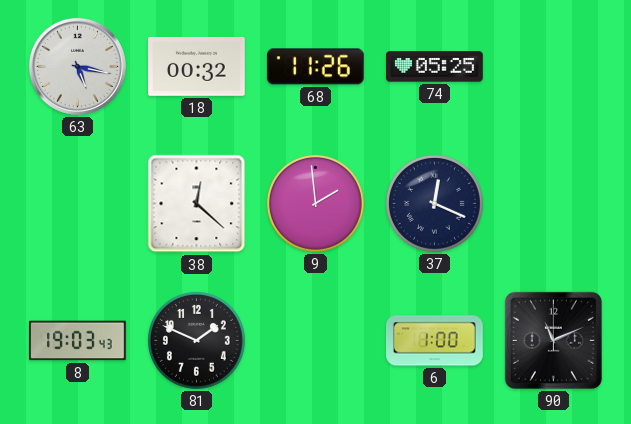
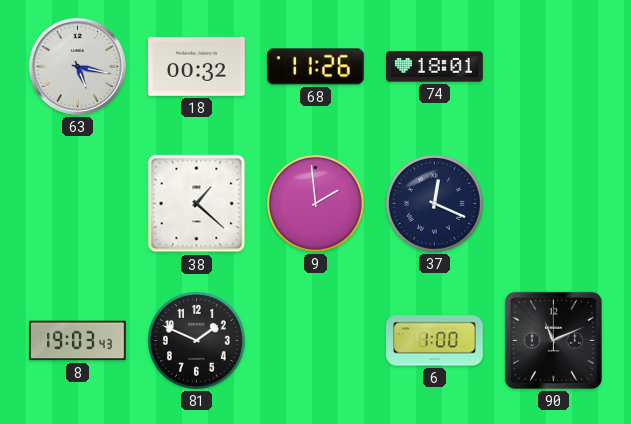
74: 05:25 -> 18:01 (435, 67)
38: 12:22 -> 1:22 (197, 204)
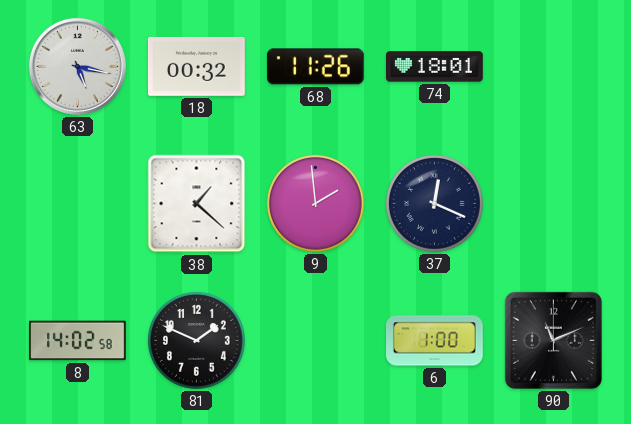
8: 19:03 -> 14:02 (78, 341)
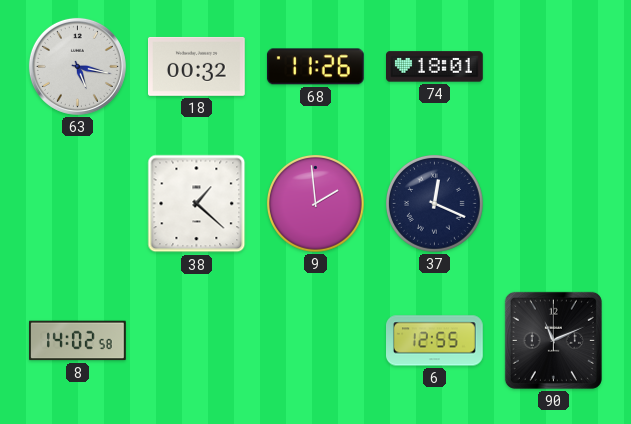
81: 1:49 -> none (197, 341)
6: 1:00 -> 12:55 (435, 341)
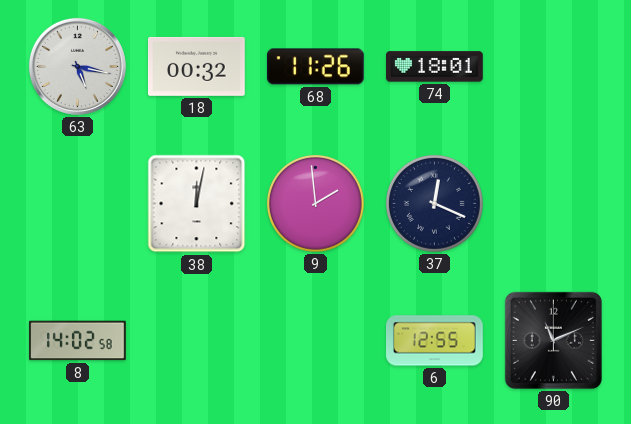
38: 1:22 -> 12:02 (197, 204)
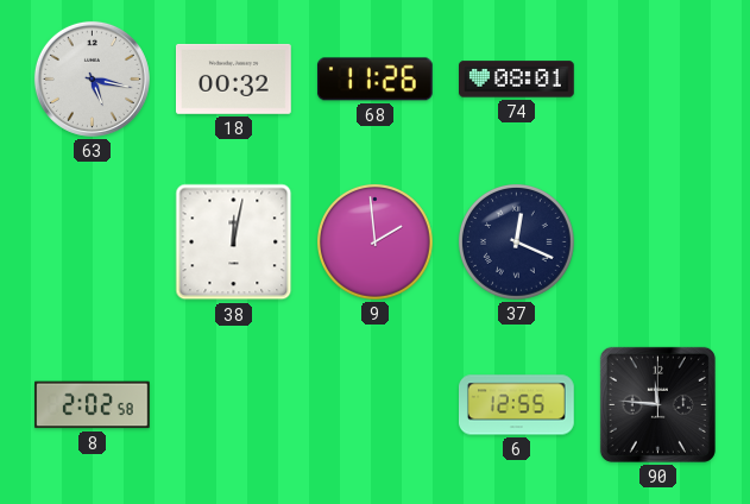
74: 18:01 -> 08:01 (517, 80)
8: 14:02 -> 2:02 (93, 405)
90: 11:11 -> 11:46 (657, 404)
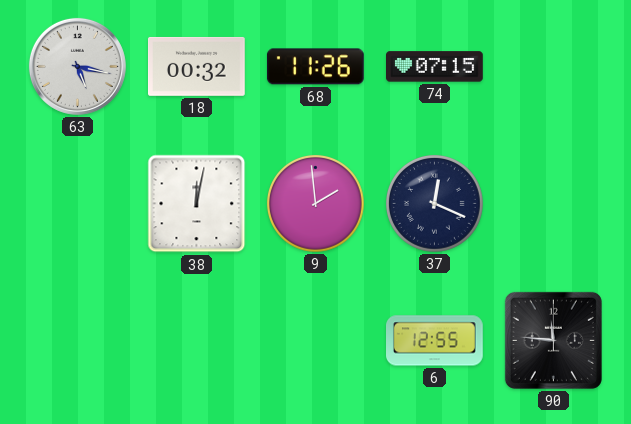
74: 08:01 -> 07:15 (435, 67)
8: 2:02 -> none (93, 405)
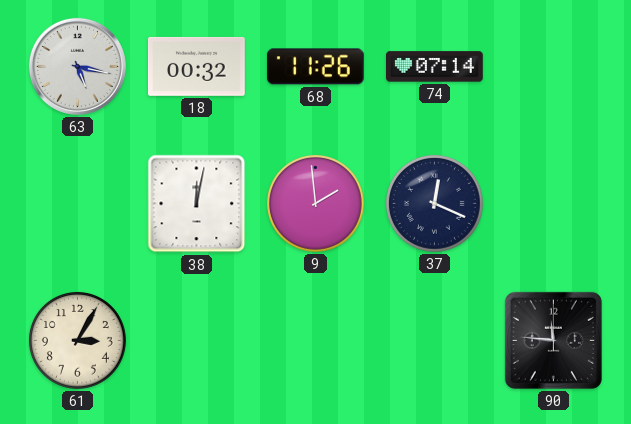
74: 07:15 -> 07:14 (435, 67)
61: none -> 3:05 (78, 341)
6: 12:55 -> none (435, 341)
